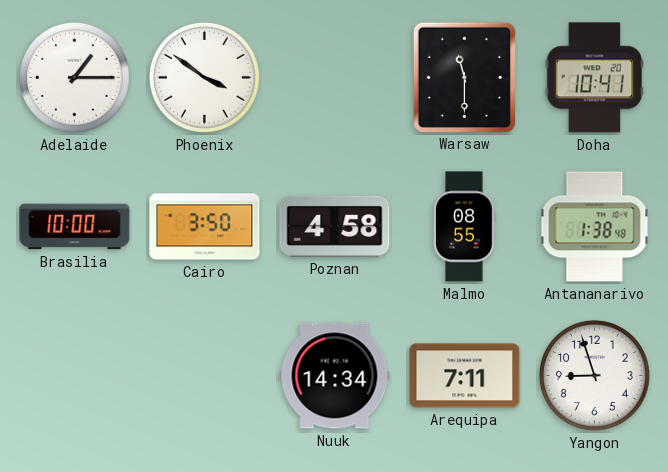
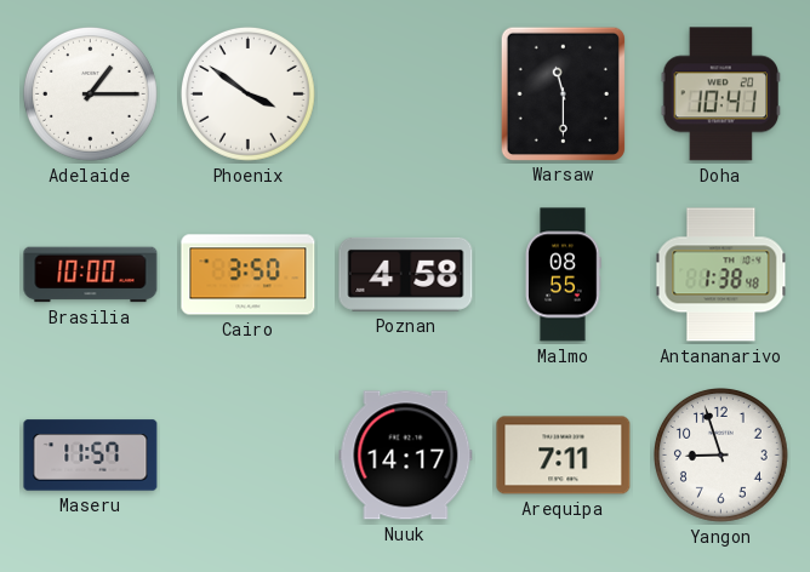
Maseru: none -> 11:57 (91, 456)
Nuuk: 14:34 -> 14:17 (406, 456)
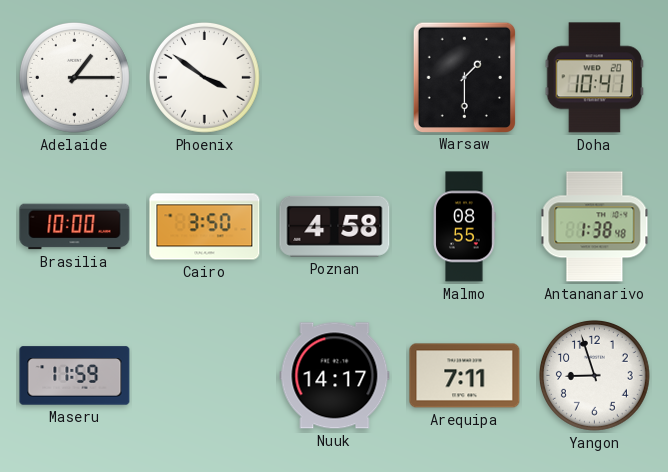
Warsaw: 11:30 -> 1:30 (464, 77)
Maseru: 11:57 -> 11:59 (75, 376)
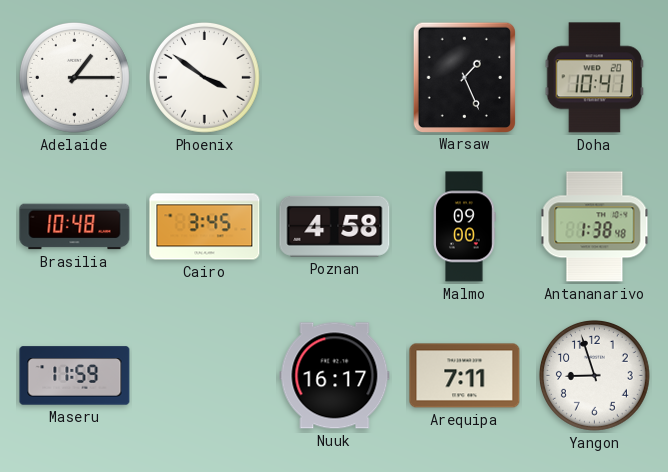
Warsaw: 1:30 -> 1:26 (464, 77)
Brasilia: 10:00 -> 10:48 (75, 227)
Cairo: 3:50 -> 3:45 (205, 227)
Malmo: 08:55 -> 09:00 (465, 227)
Nuuk: 14:17 -> 16:17 (335, 376)
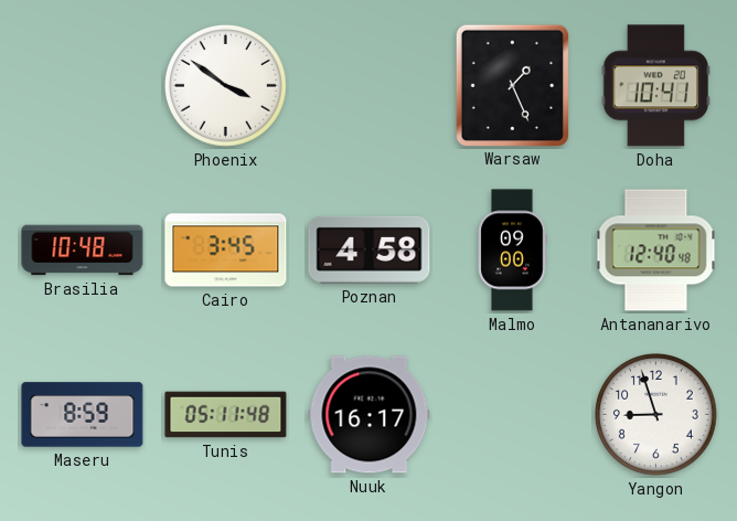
Adelaide: 1:15 -> none (74, 77)
Antananarivo: 1:38 -> 12:40 (656, 251)
Maseru: 11:59 -> 8:59 (83, 415)
Tunis: none -> 05:11 (226, 415)
Arequipa: 7:11 -> none (465, 376)
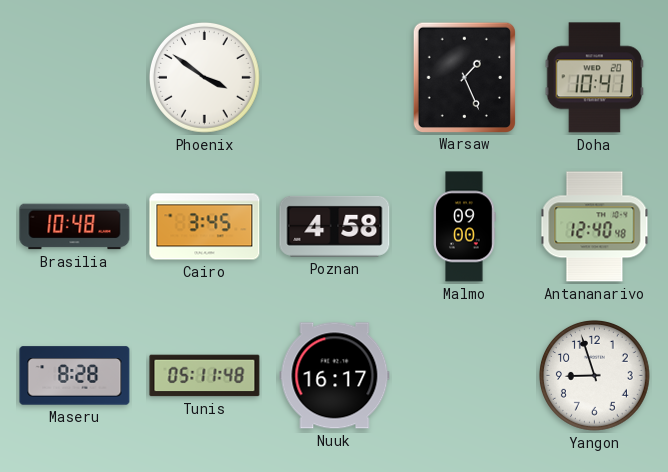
Maseru: 8:59 -> 8:28 (75, 376)
